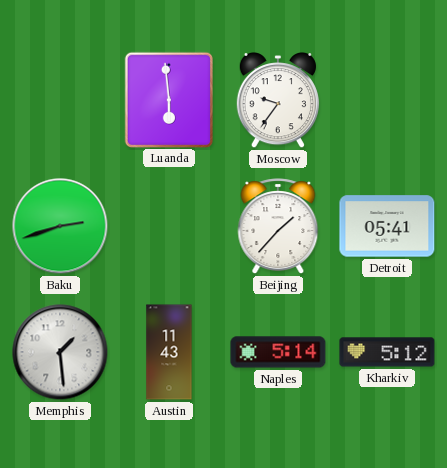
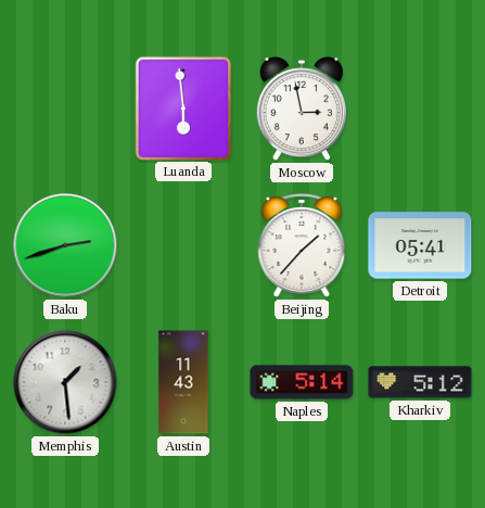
Moscow: 9:36 -> 2:58 (302, 110)
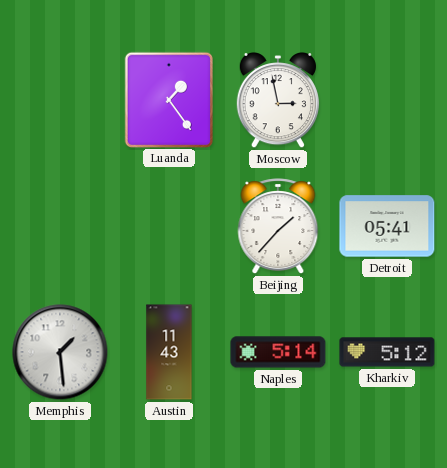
Luanda: 5:59 -> 1:24 (168, 99)
Baku: 2:42 -> none (65, 245)
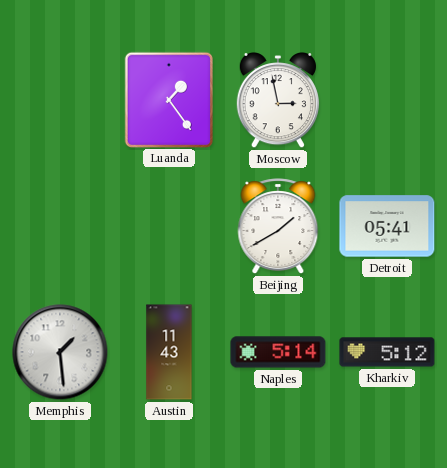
Beijing: 1:37 -> 1:40 (278, 226)
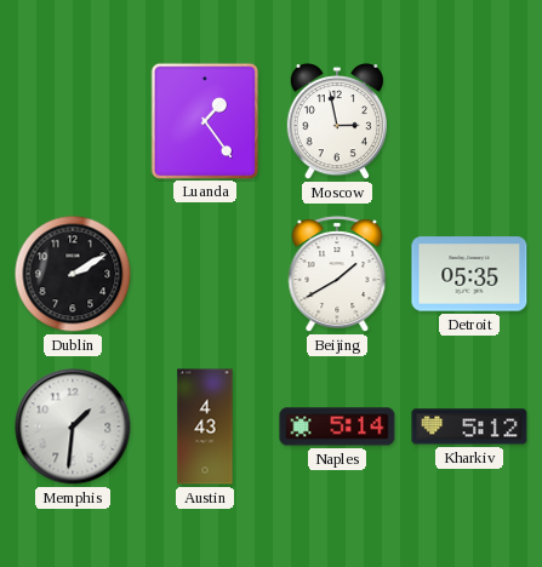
Dublin: none -> 2:10 (73, 274)
Detroit: 05:41 -> 05:35 (469, 274)
Memphis: 1:29 -> 1:31 (73, 426)
Austin: 11:43 -> 4:43 (205, 426)
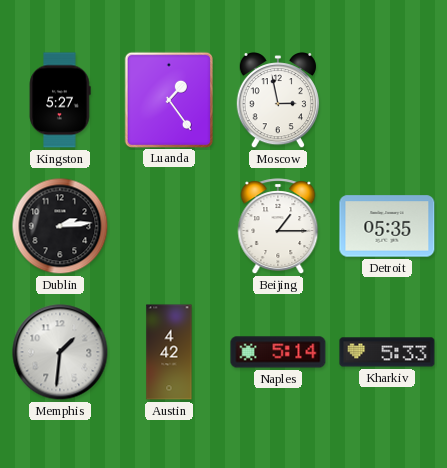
Kingston: none -> 5:27 (60, 100)
Dublin: 2:10 -> 2:14 (60, 226)
Beijing: 1:40 -> 1:15 (278, 226)
Austin: 4:43 -> 4:42 (169, 352)
Kharkiv: 5:12 -> 5:33 (387, 352)
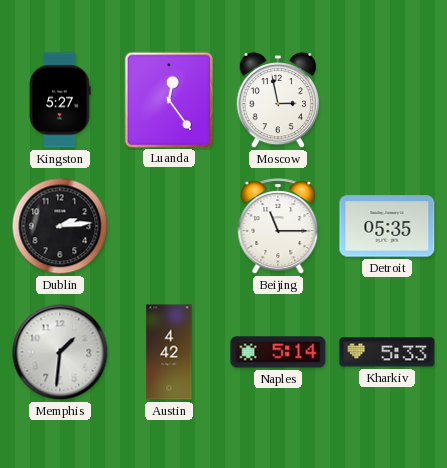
Luanda: 1:24 -> 12:24 (168, 99)
Beijing: 1:15 -> 11:15 (278, 226)
